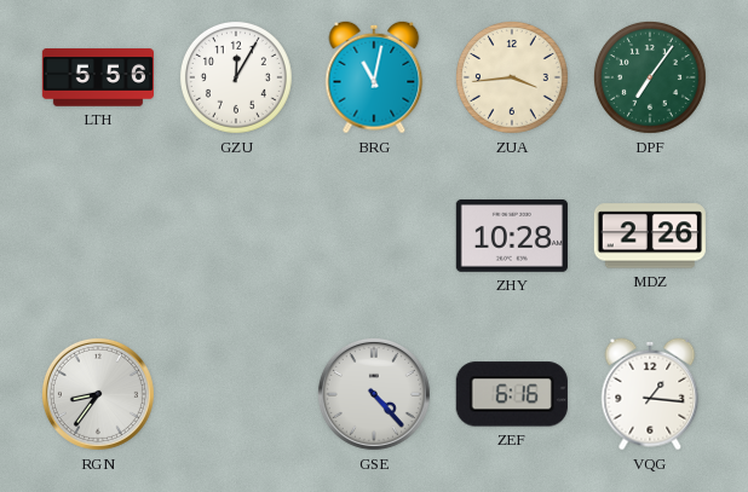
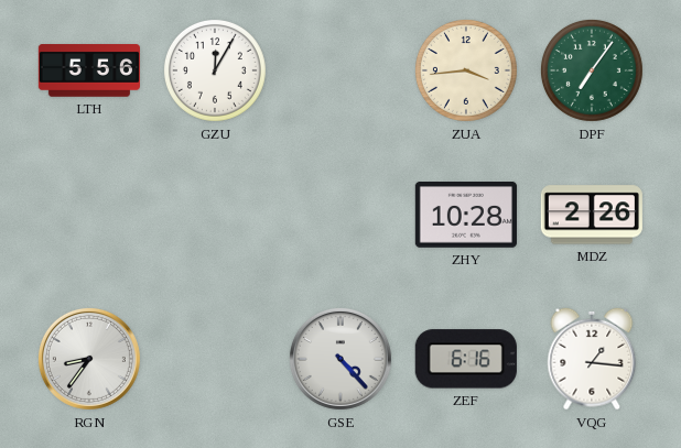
BRG: 11:02 -> none (374, 77)
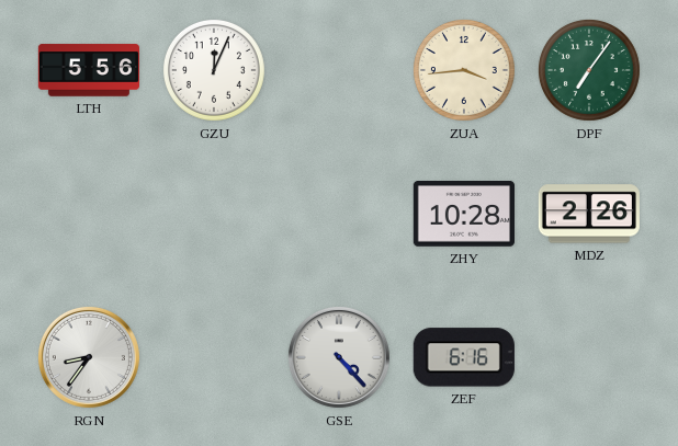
GZU: 12:05 -> 12:04 (214, 70)
VQG: 1:16 -> none (592, 359)
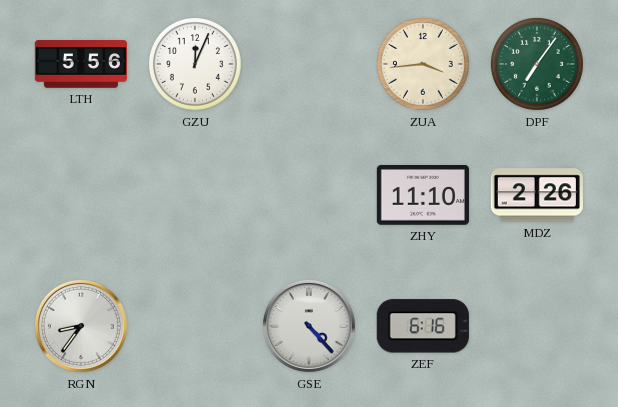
ZHY: 10:28 -> 11:10 (423, 196)
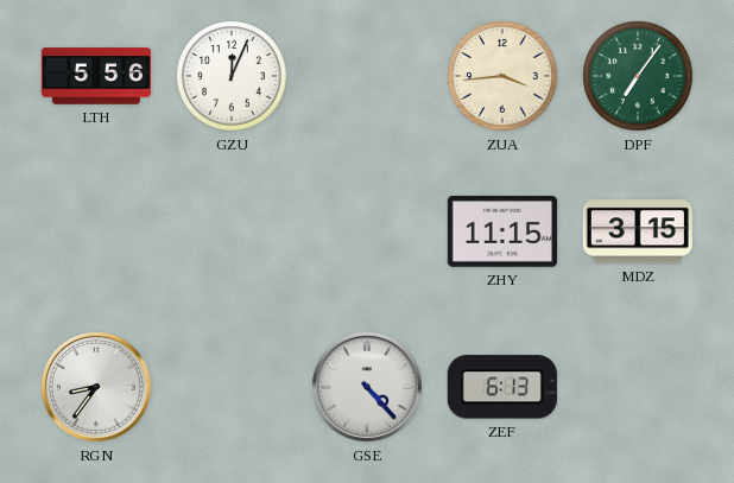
ZHY: 11:10 -> 11:15 (502, 233)
MDZ: 2:26 -> 3:15 (638, 231)
ZEF: 6:16 -> 6:13 (502, 387)
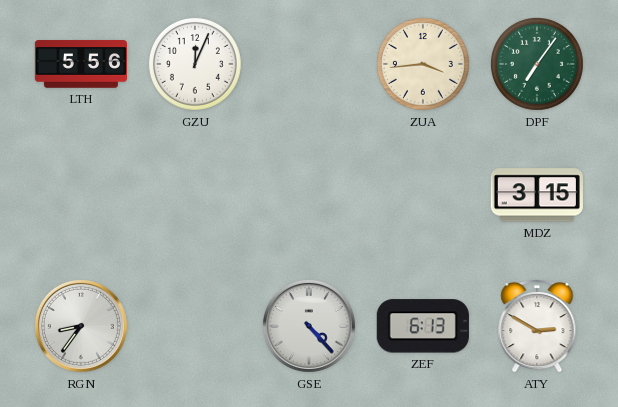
ZHY: 11:15 -> none (502, 233)
ATY: none -> 2:50 (537, 326)
